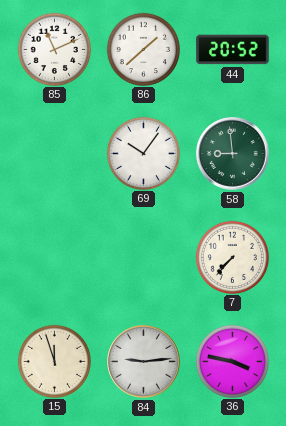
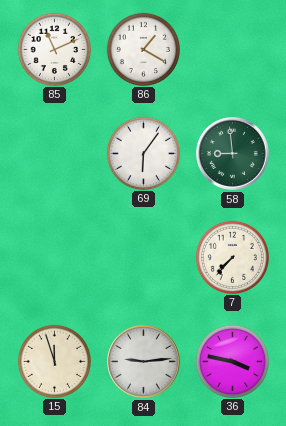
86: 1:38 -> 1:20 (143, 49)
44: 20:52 -> none (233, 50)
69: 10:06 -> 6:06 (143, 153)
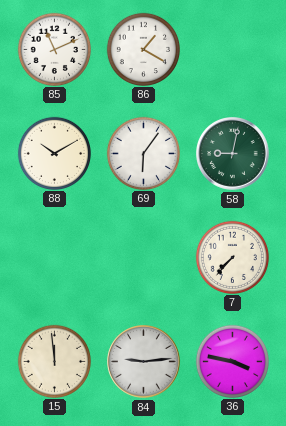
88: none -> 10:10 (54, 153)
58: 8:59 -> 9:02 (233, 154)
15: 11:57 -> 11:59 (54, 361)
